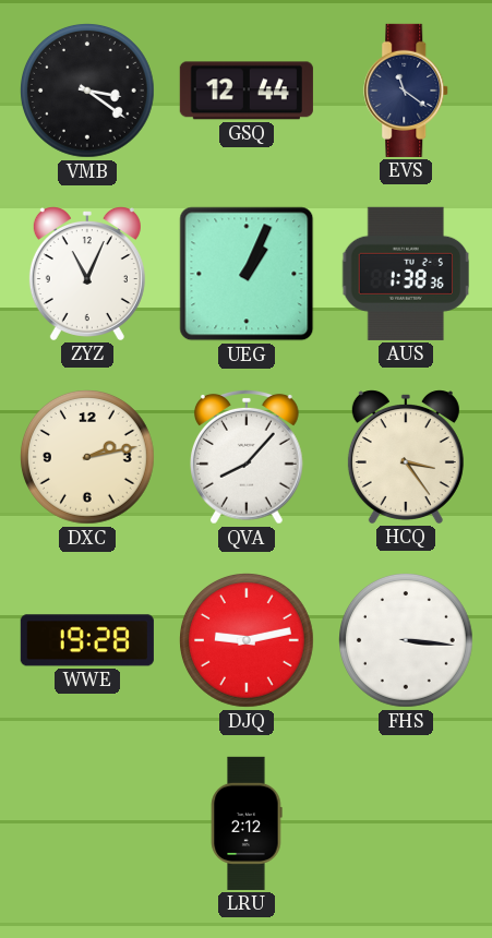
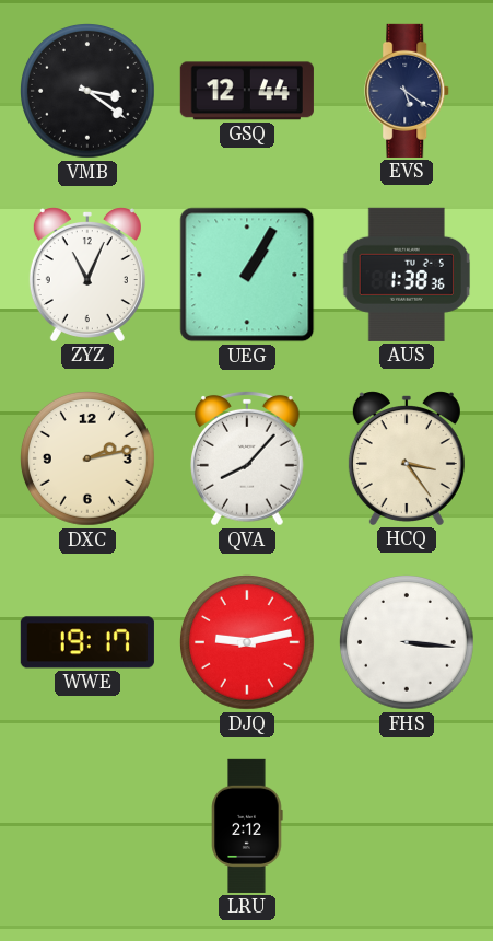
EVS: 11:21 -> 5:21 (408, 91)
UEG: 1:04 -> 1:05 (247, 275)
WWE: 19:28 -> 19:17 (87, 642)
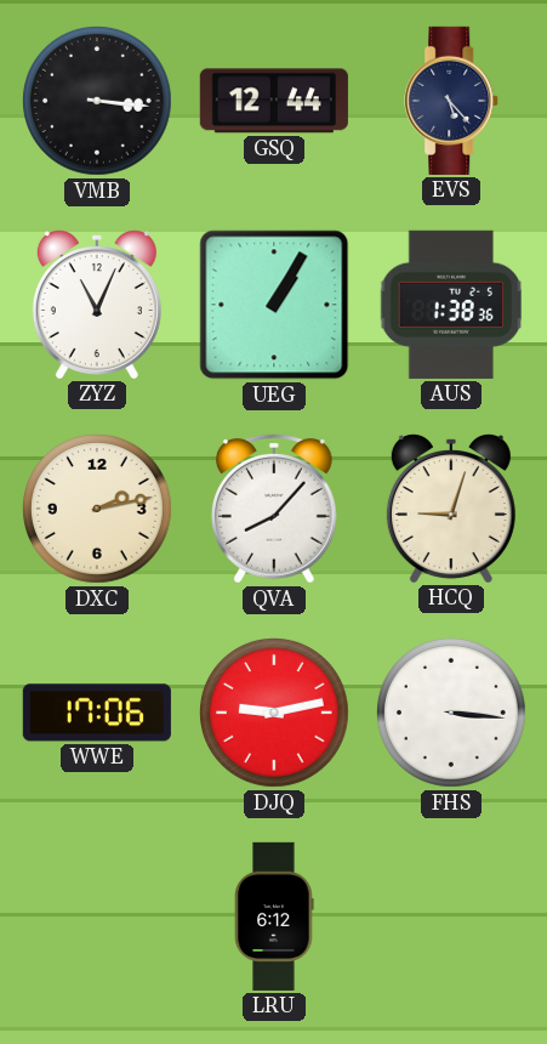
VMB: 3:21 -> 3:16 (98, 102)
EVS: 5:21 -> 5:23 (452, 101)
HCQ: 3:24 -> 9:03 (451, 509)
WWE: 19:17 -> 17:06 (97, 713)
LRU: 2:12 -> 6:12 (274, 917)
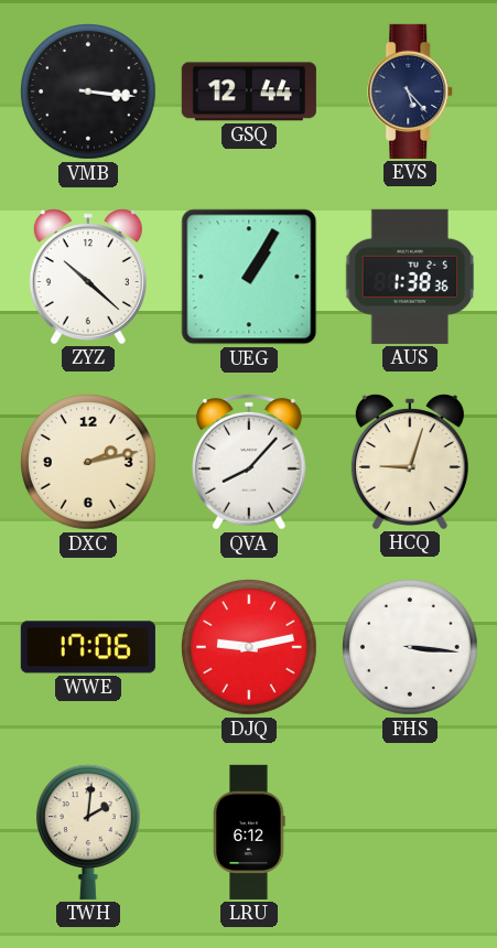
ZYZ: 11:04 -> 10:22 (88, 277)
TWH: none -> 2:01 (88, 832)
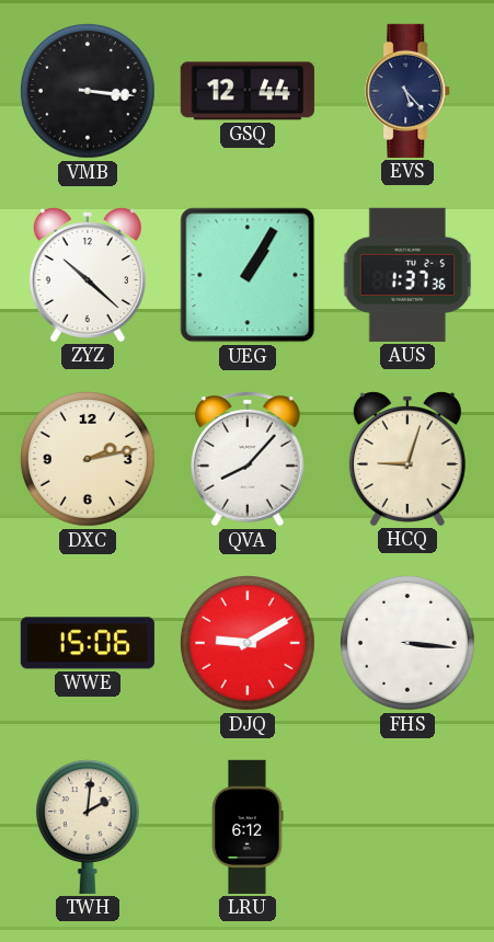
AUS: 1:38 -> 1:37 (406, 275)
WWE: 17:06 -> 15:06 (88, 643)
DJQ: 9:13 -> 9:10 (249, 644)
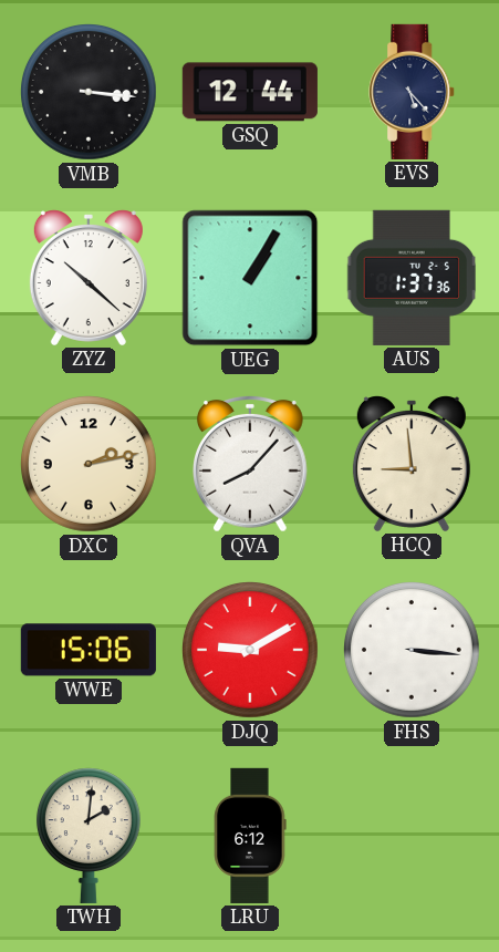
HCQ: 9:03 -> 8:59 (412, 464)
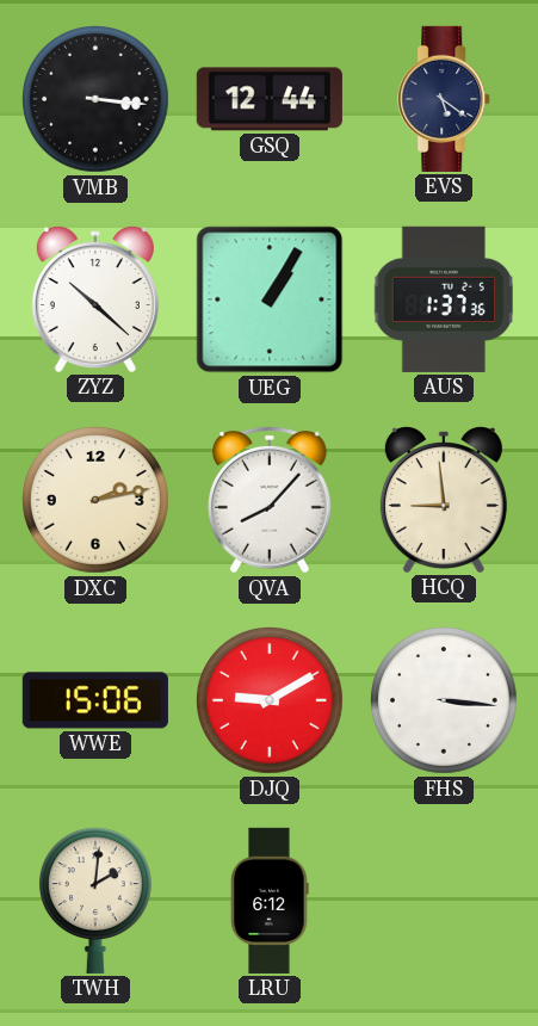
EVS: 5:23 -> 5:21 (445, 99)
